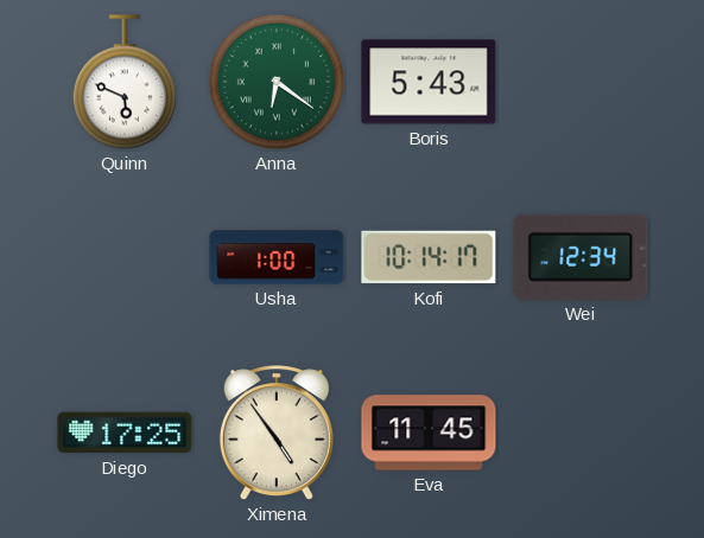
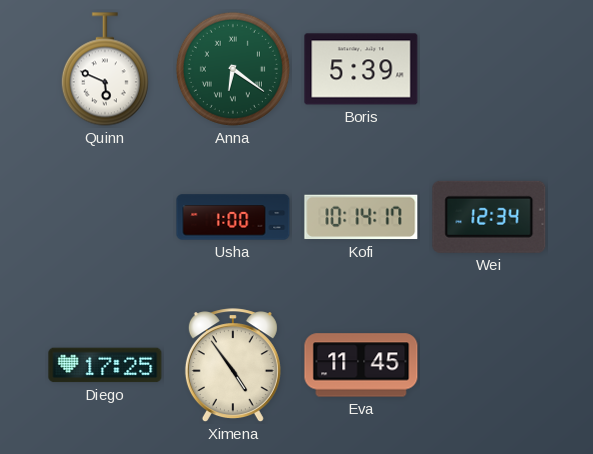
Boris: 5:43 -> 5:39 (361, 69)
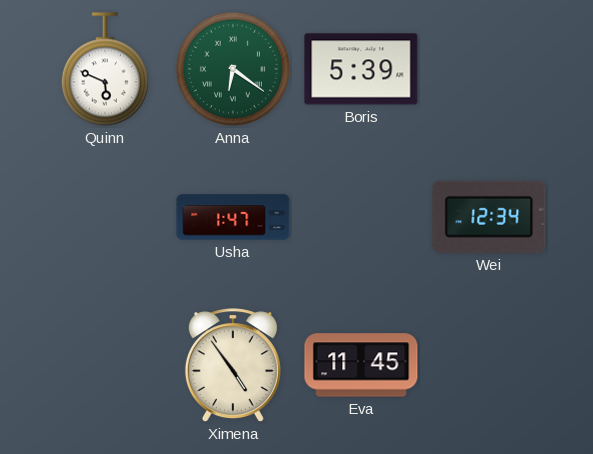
Usha: 1:00 -> 1:47 (233, 217)
Kofi: 10:14 -> none (361, 217)
Diego: 17:25 -> none (105, 365)
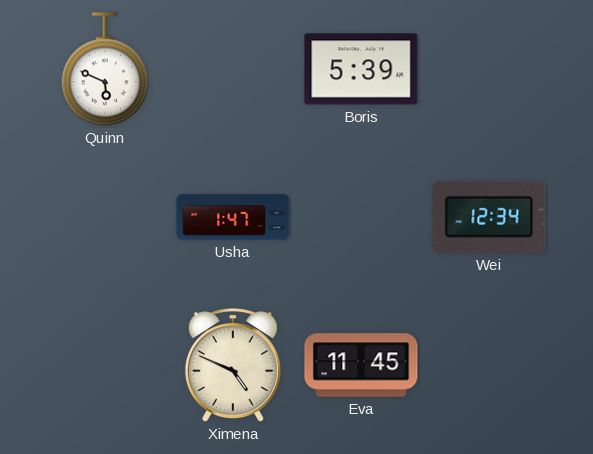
Anna: 6:21 -> none (233, 69)
Ximena: 4:54 -> 4:49 (233, 366)
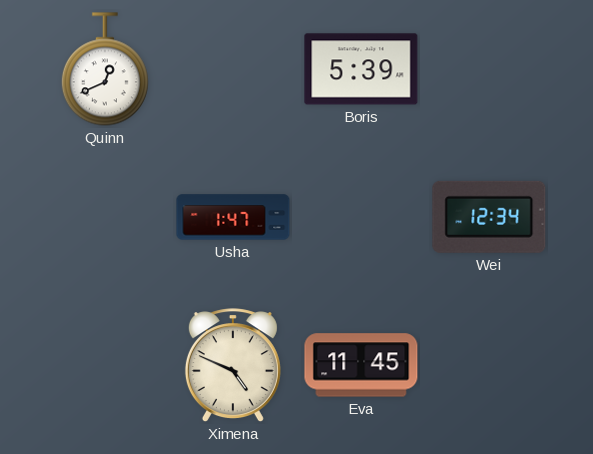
Quinn: 5:49 -> 12:41 (105, 69)
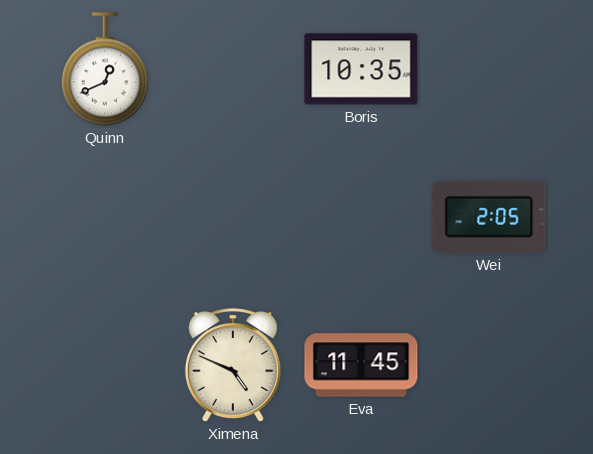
Boris: 5:39 -> 10:35 (361, 69)
Usha: 1:47 -> none (233, 217)
Wei: 12:34 -> 2:05 (489, 217)
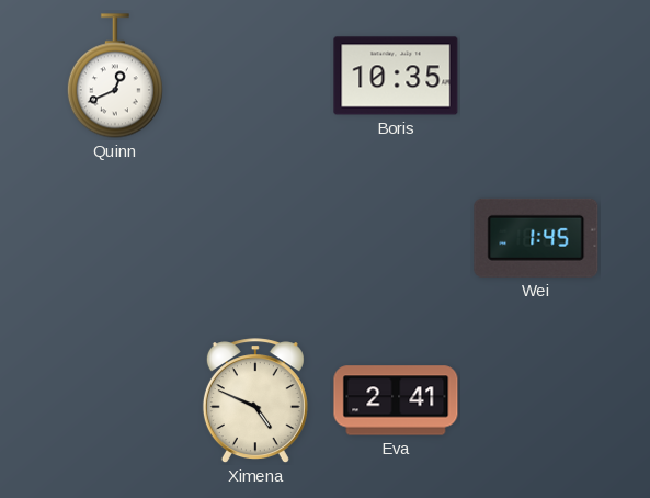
Wei: 2:05 -> 1:45 (536, 238)
Eva: 11:45 -> 2:41 (396, 400)
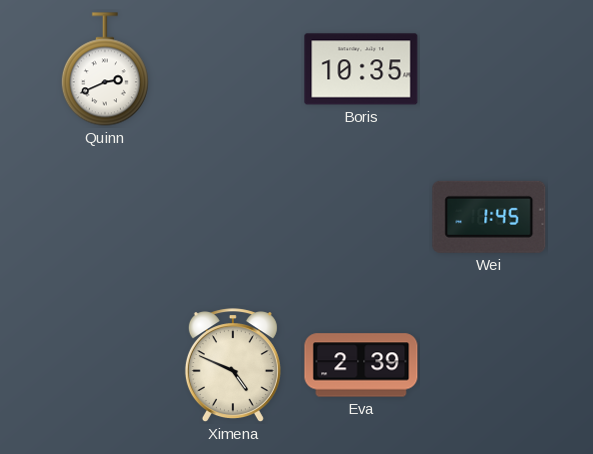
Quinn: 12:41 -> 2:41 (105, 69)
Eva: 2:41 -> 2:39 (361, 365)
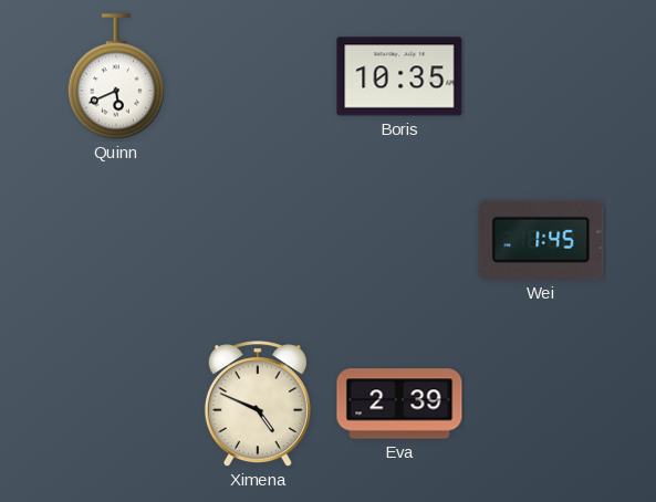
Quinn: 2:41 -> 5:41 (116, 76)
